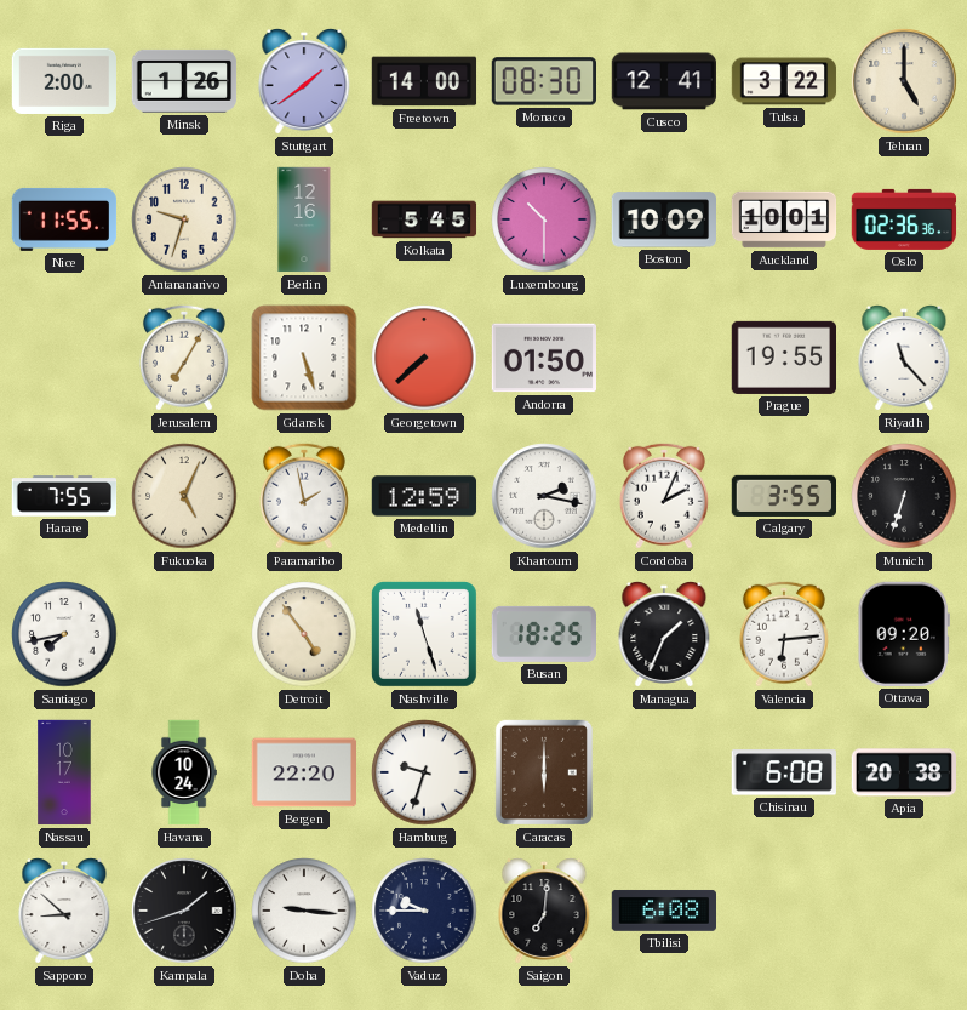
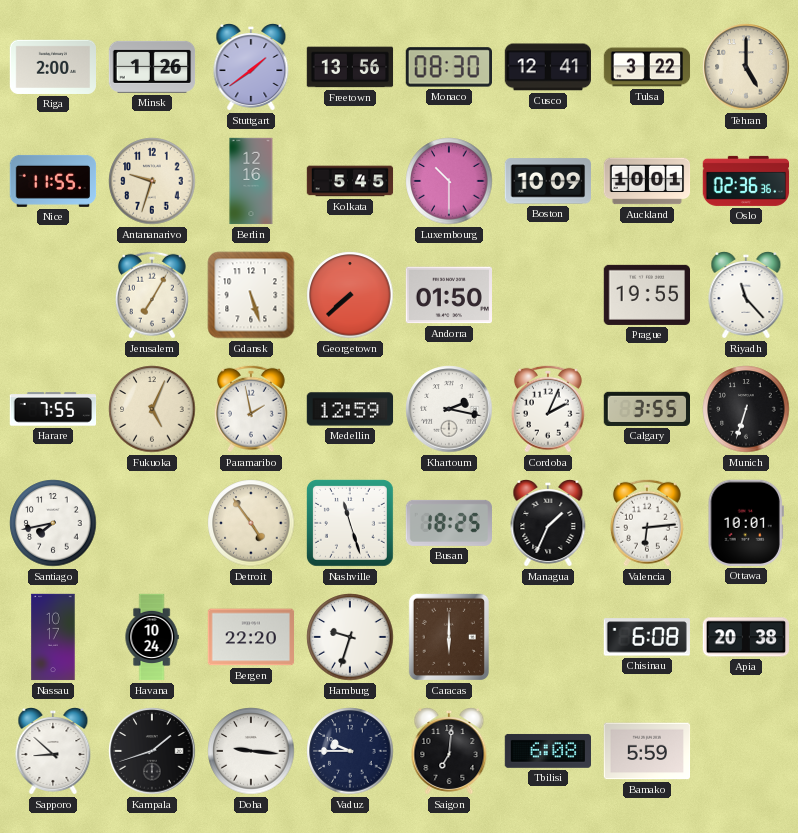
Freetown: 14:00 -> 13:56 (350, 67)
Ottawa: 09:20 -> 10:01 (746, 523)
Bamako: none -> 5:59 (647, 751)
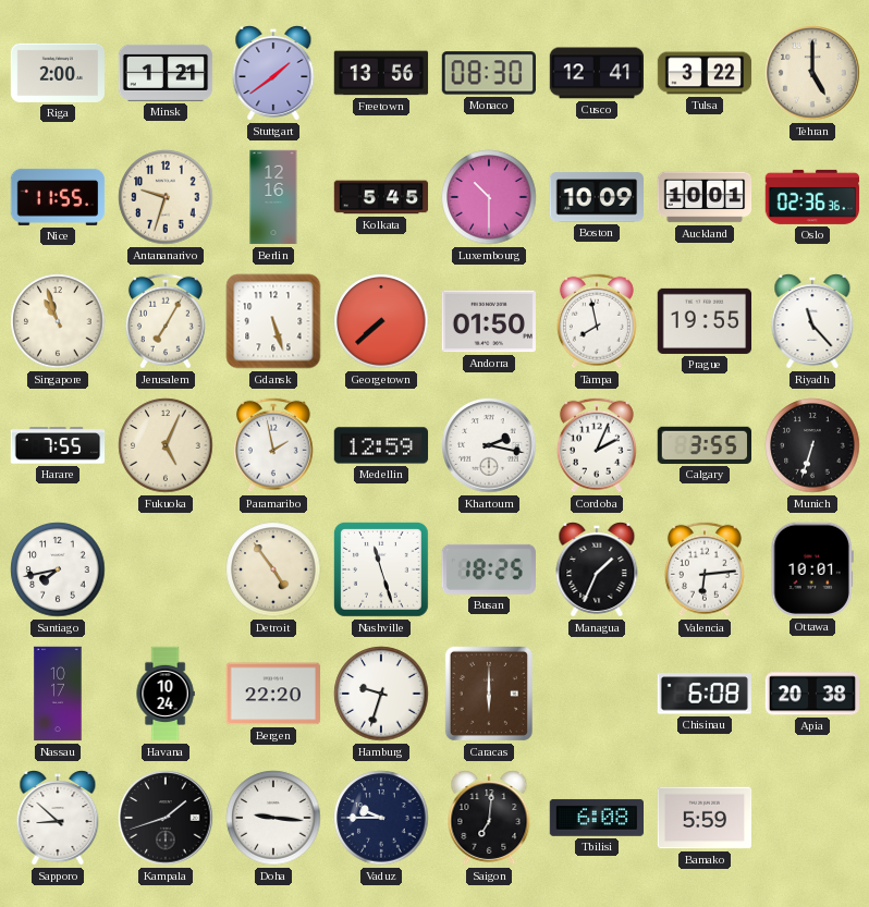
Minsk: 1:26 -> 1:21 (166, 73)
Singapore: none -> 10:57 (58, 321)
Tampa: none -> 7:58 (597, 321)
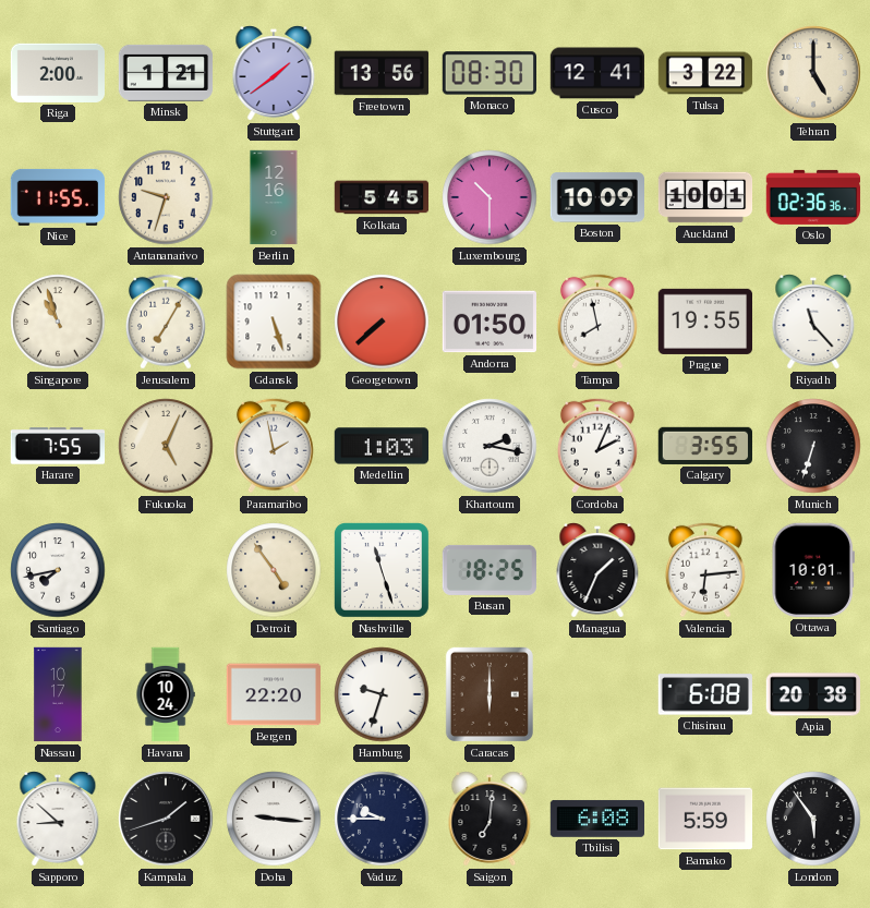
Medellin: 12:59 -> 1:03 (382, 446)
London: none -> 5:54 (813, 819)
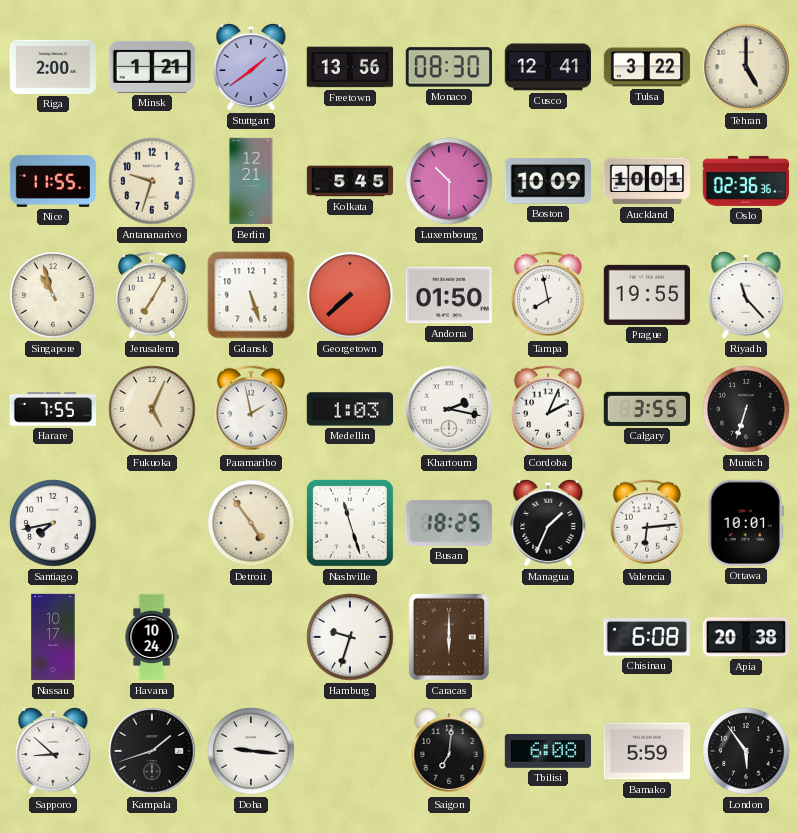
Berlin: 12:16 -> 12:21 (251, 181)
Bergen: 22:20 -> none (273, 694)
Vaduz: 9:45 -> none (382, 819)
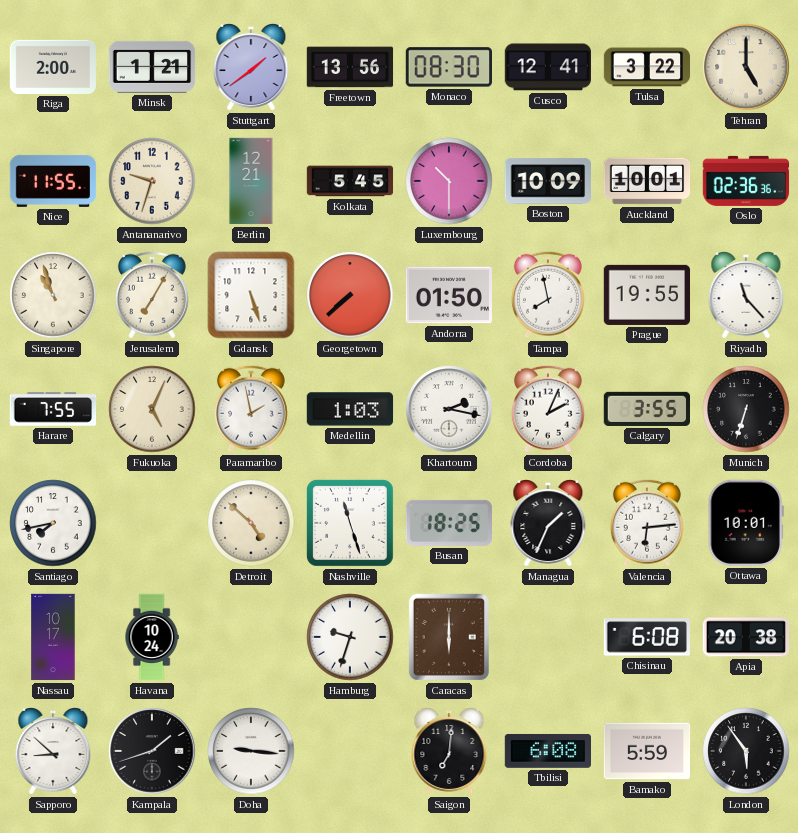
Detroit: 4:54 -> 4:52 (251, 523)
